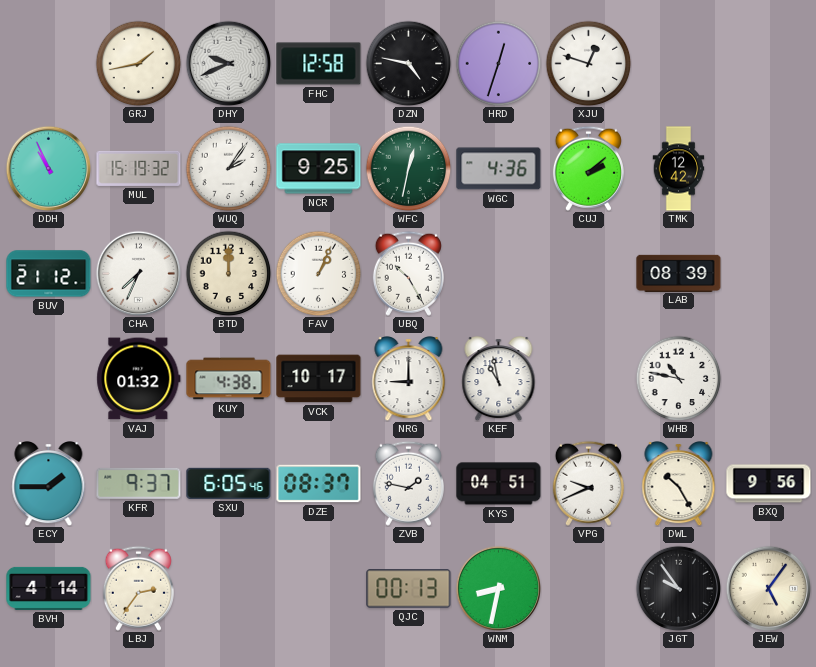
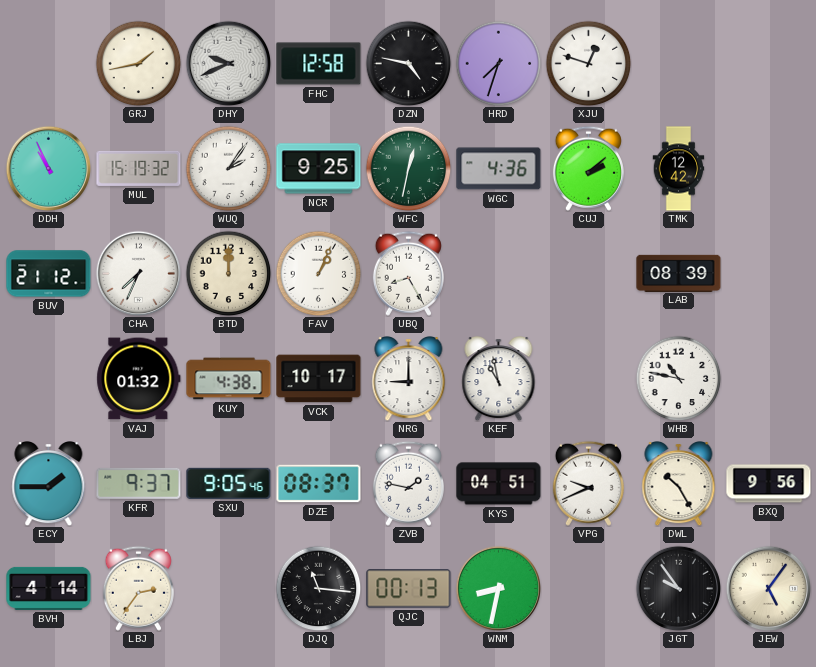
HRD: 12:33 -> 7:33 (498, 63)
UBQ: 10:25 -> 8:25 (408, 273)
SXU: 6:05 -> 9:05 (229, 483)
DJQ: none -> 11:16 (318, 588)
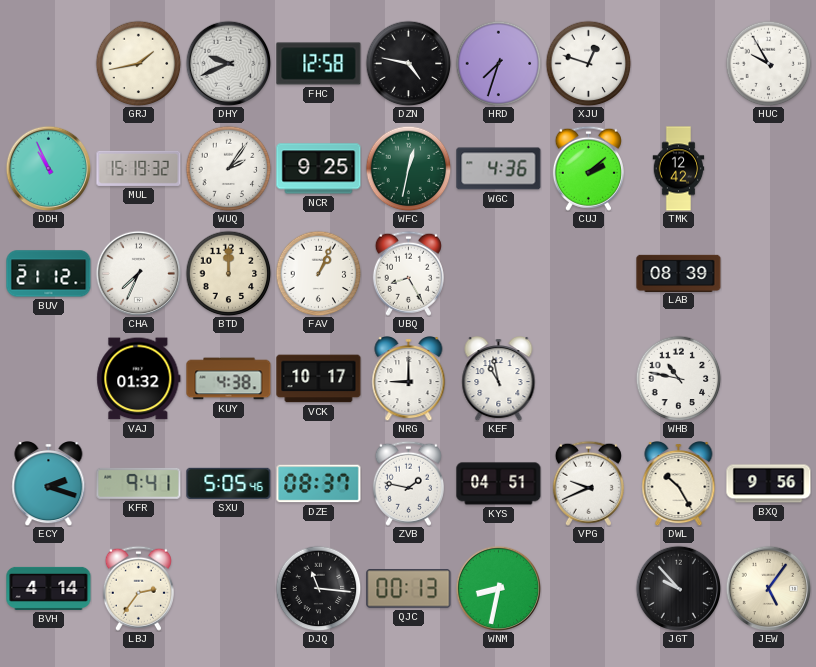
HUC: none -> 9:55 (768, 63)
ECY: 1:45 -> 2:18 (49, 484)
KFR: 9:37 -> 9:41 (139, 483)
SXU: 9:05 -> 5:05 (229, 483)
JGT: 9:54 -> 9:53 (678, 588)
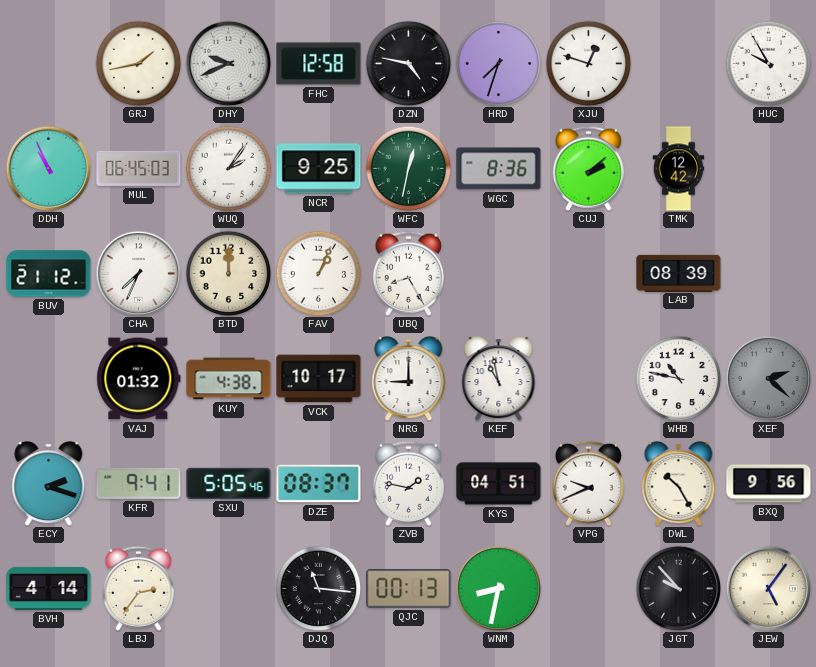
MUL: 15:19 -> 06:45 (139, 168)
WGC: 4:36 -> 8:36 (499, 169)
XEF: none -> 2:22 (768, 378)
